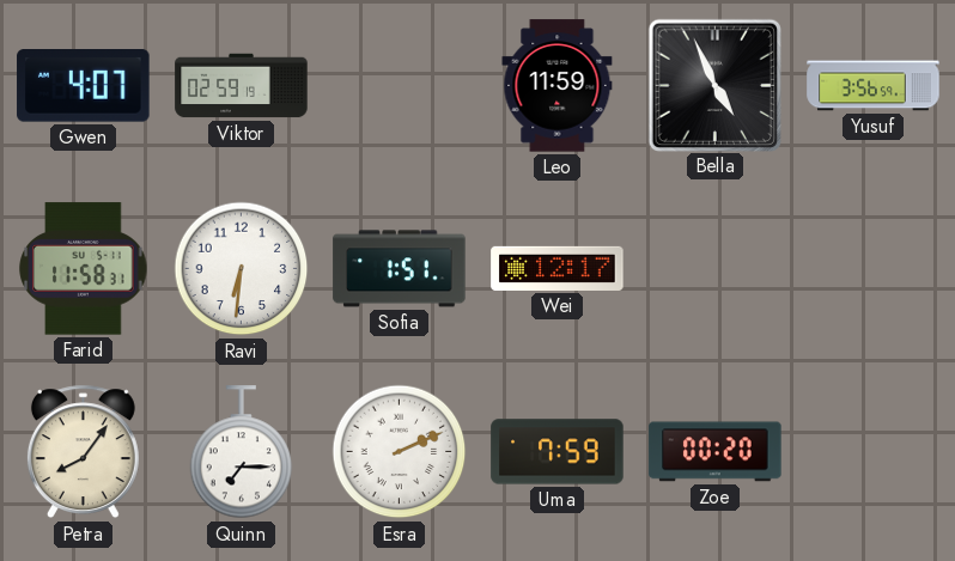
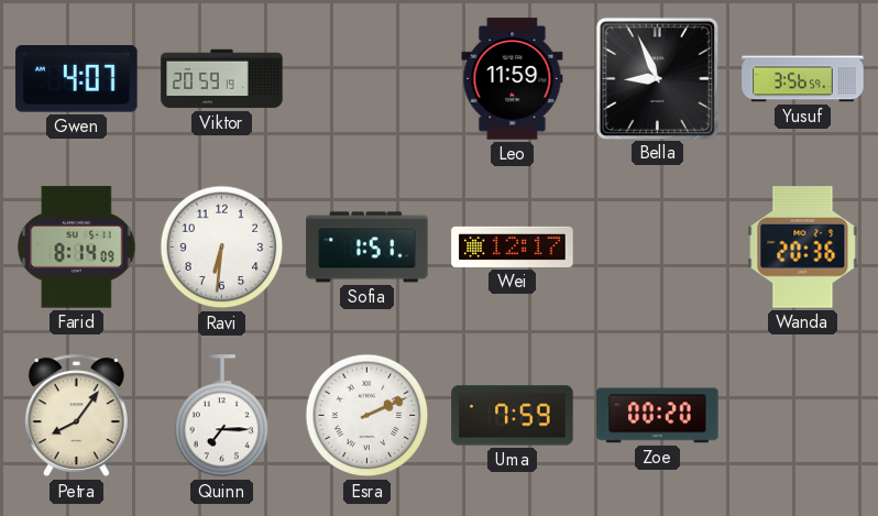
Viktor: 02:59 -> 20:59 (222, 79)
Bella: 4:56 -> 8:56 (657, 78)
Farid: 11:58 -> 8:14 (77, 248)
Wanda: none -> 20:36 (803, 248)
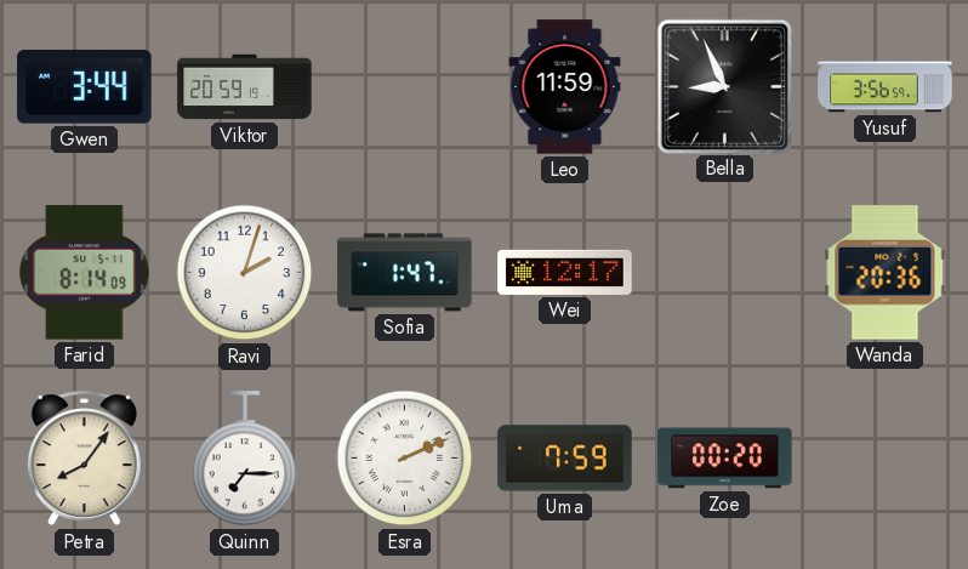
Gwen: 4:07 -> 3:44 (85, 87)
Ravi: 6:31 -> 2:03 (245, 273)
Sofia: 1:51 -> 1:47 (405, 273)
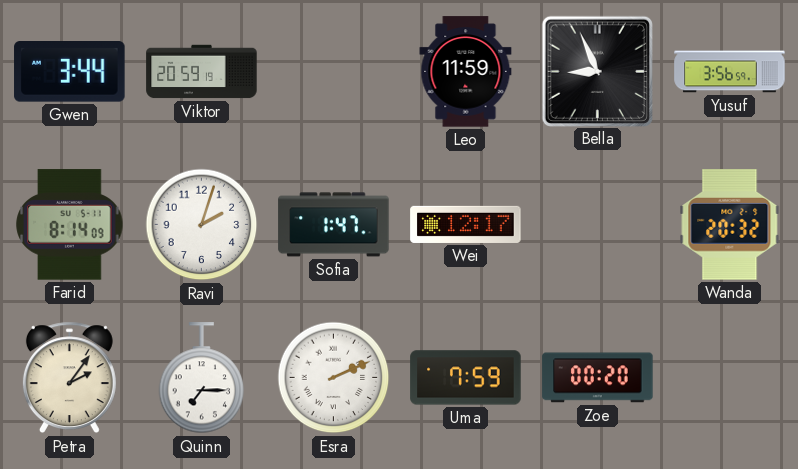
Wanda: 20:36 -> 20:32 (730, 225)
Petra: 8:06 -> 2:06 (69, 378)
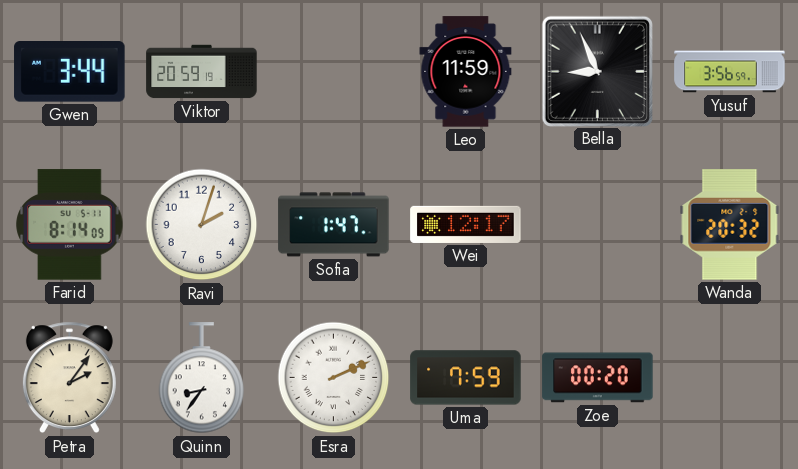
Quinn: 7:15 -> 8:36 (202, 378)
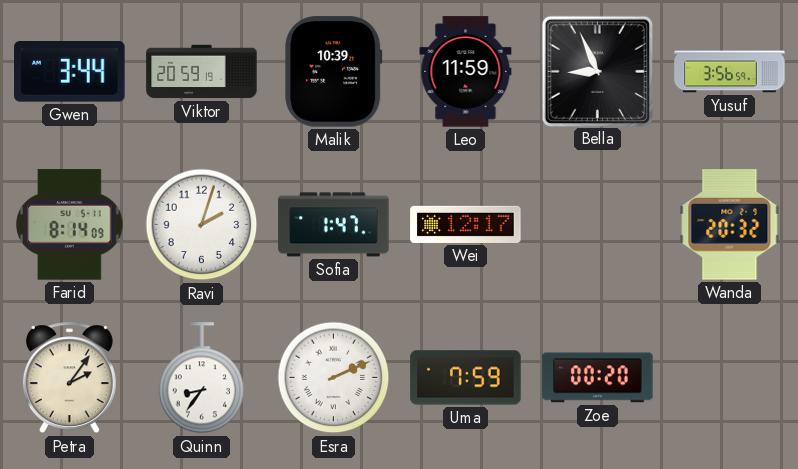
Malik: none -> 10:39 (334, 72)
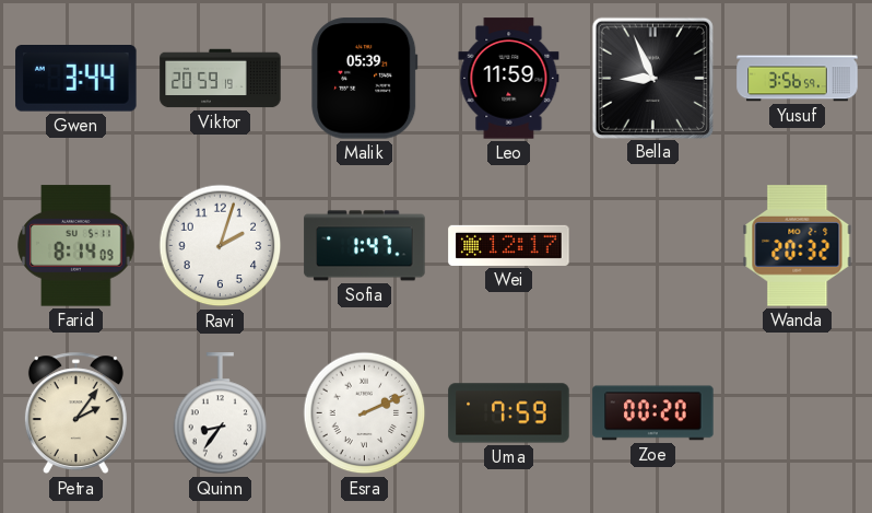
Malik: 10:39 -> 05:39 (365, 79)
